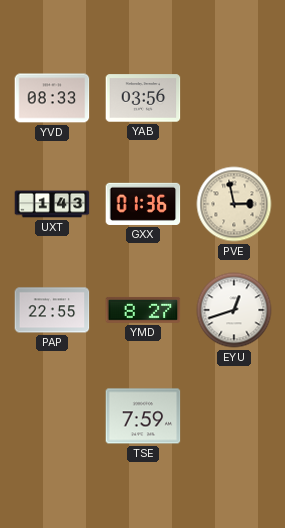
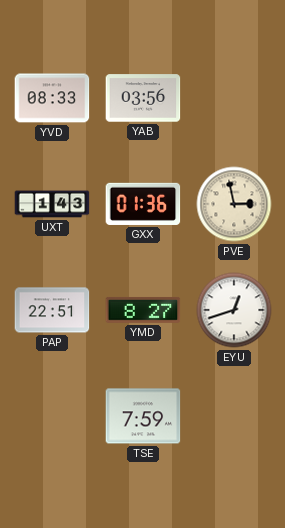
PAP: 22:55 -> 22:51 (52, 310)
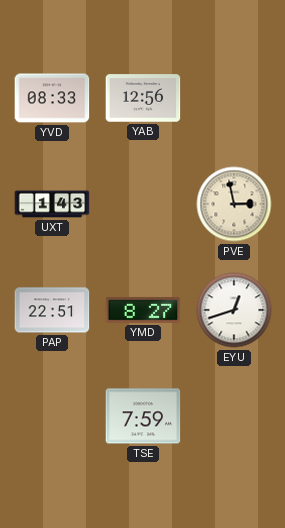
YAB: 03:56 -> 12:56 (143, 98)
GXX: 01:36 -> none (143, 204)
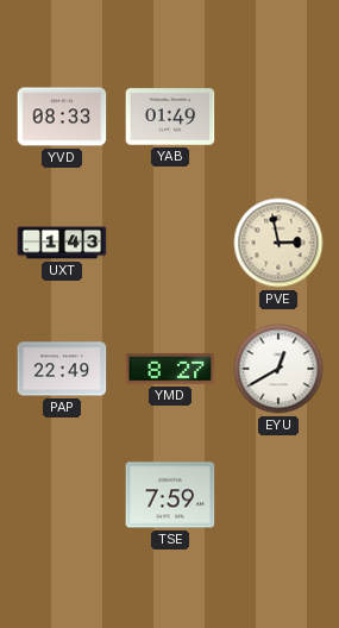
YAB: 12:56 -> 01:49 (170, 117)
PAP: 22:51 -> 22:49 (62, 369)
EYU: 12:42 -> 12:40 (278, 369)
